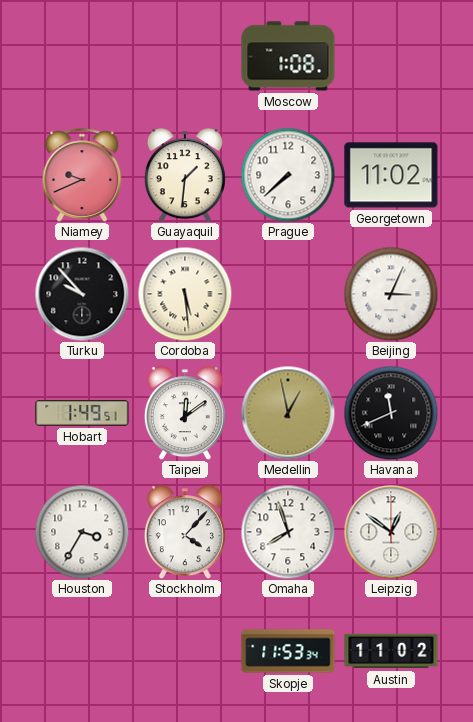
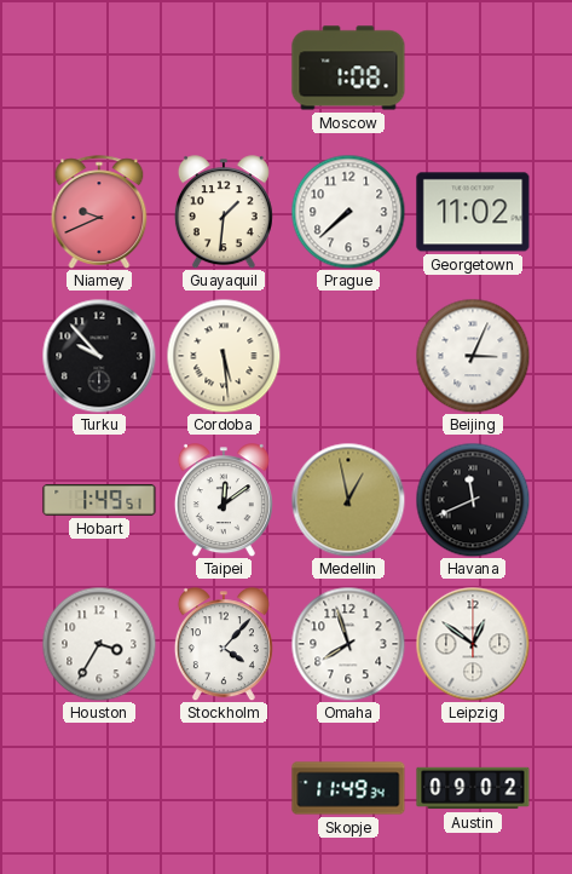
Skopje: 11:53 -> 11:49 (348, 788)
Austin: 11:02 -> 09:02 (473, 788)
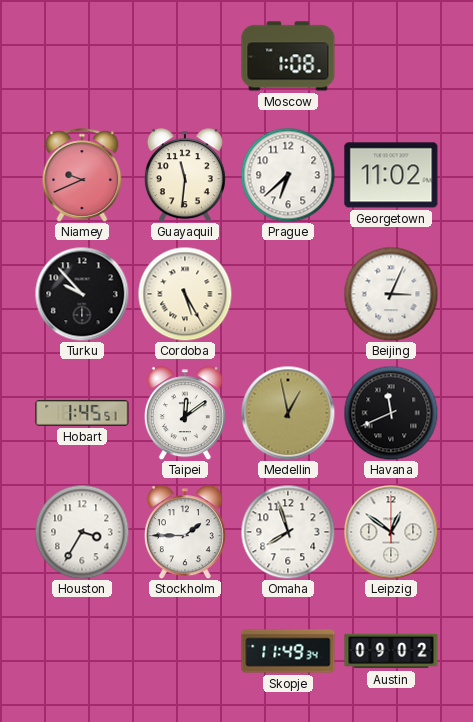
Guayaquil: 1:31 -> 11:31 (185, 175)
Prague: 7:38 -> 6:38 (288, 175)
Cordoba: 5:29 -> 5:25 (185, 294)
Hobart: 1:49 -> 1:45 (82, 414)
Stockholm: 4:07 -> 1:45 (185, 532)
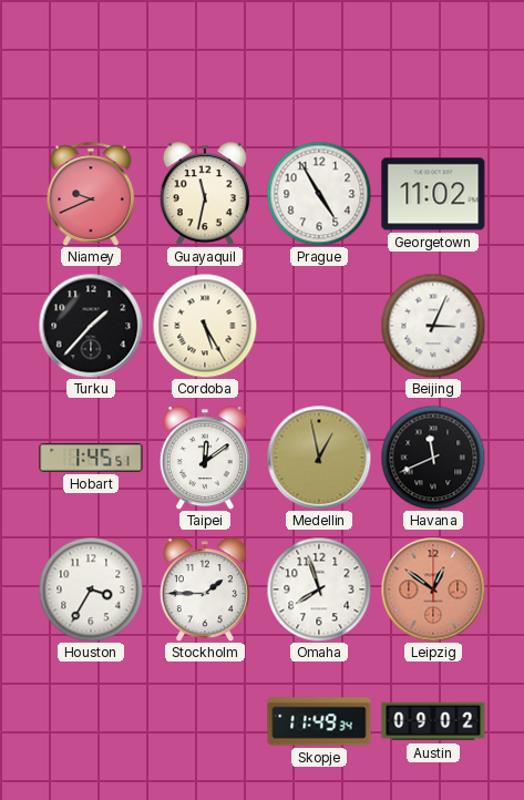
Moscow: 1:08 -> none (288, 56)
Guayaquil: 11:31 -> 11:32 (205, 194)
Prague: 6:38 -> 4:55 (319, 194)
Turku: 9:53 -> 1:37 (91, 326)
Leipzig dial: white -> salmon (433, 589)
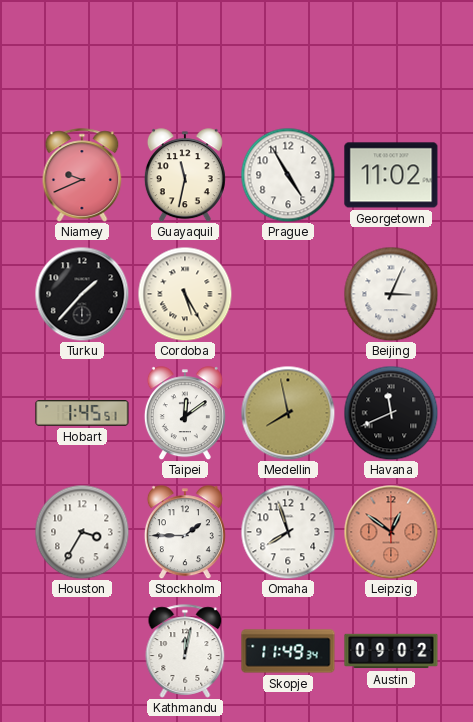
Medellin: 12:58 -> 7:58 (288, 413)
Kathmandu: none -> 12:02 (185, 651)
